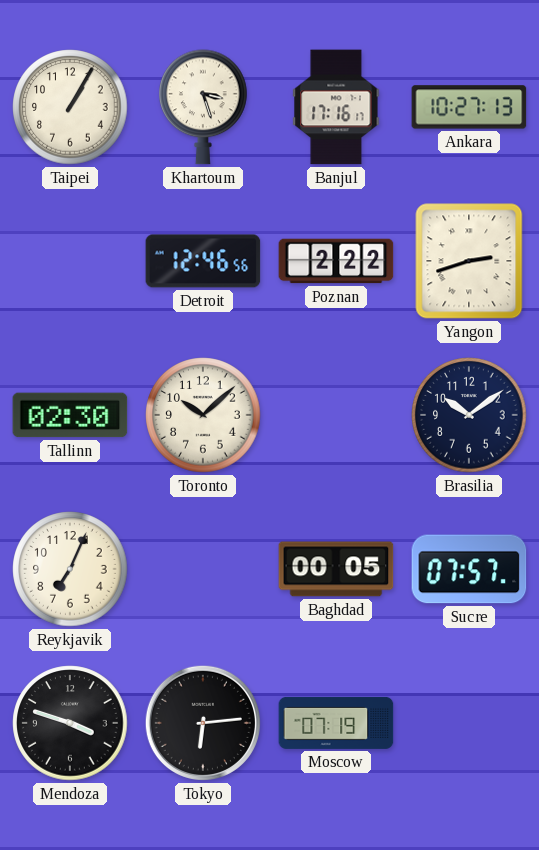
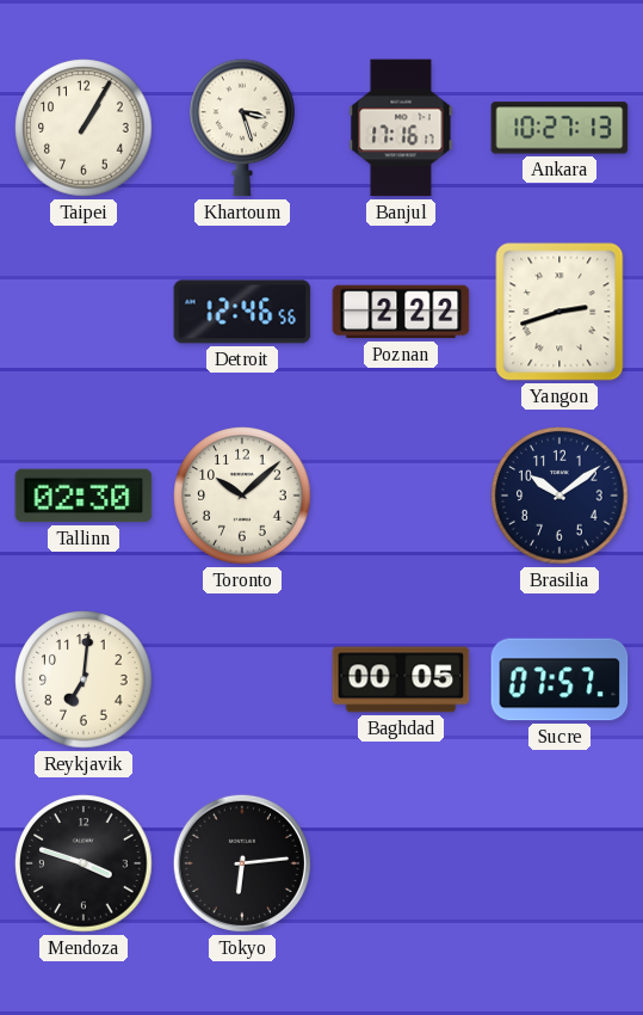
Reykjavik: 7:04 -> 7:01 (84, 679)
Moscow: 07:19 -> none (336, 723)
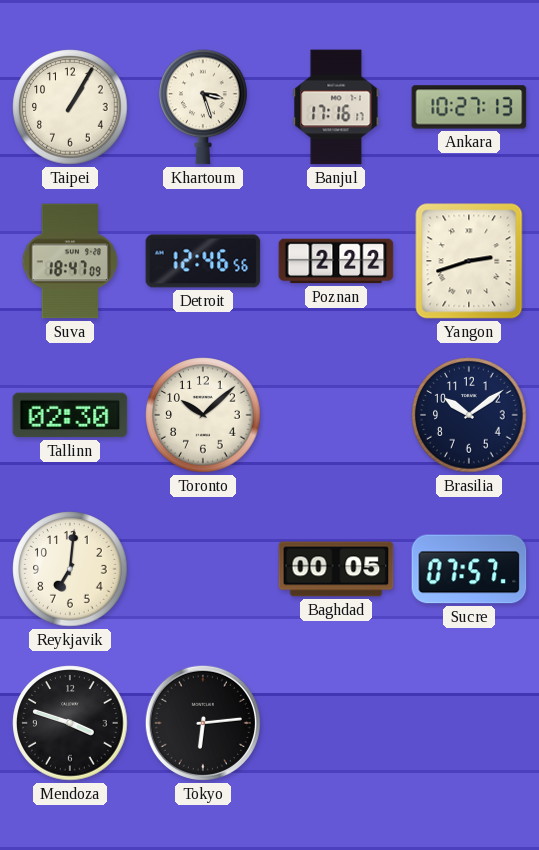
Suva: none -> 18:47 (70, 261)
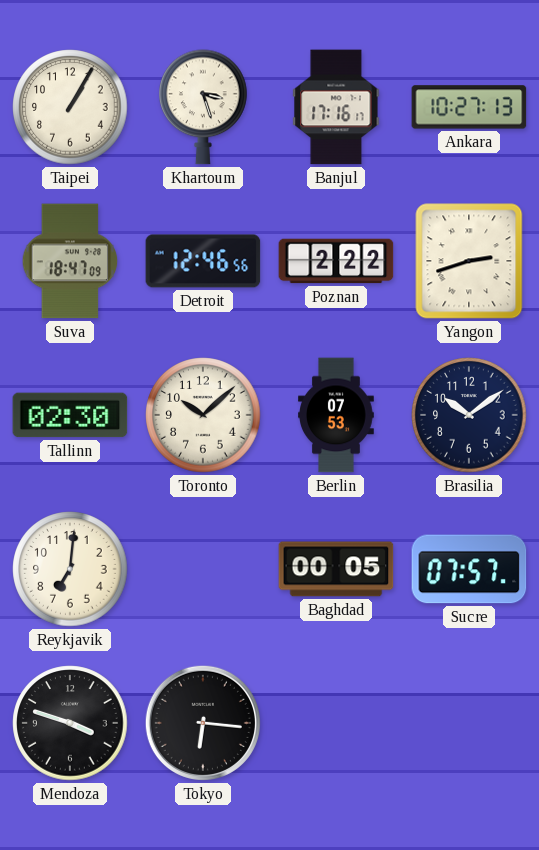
Berlin: none -> 07:53 (337, 415)
Tokyo: 6:14 -> 6:16 (203, 723)
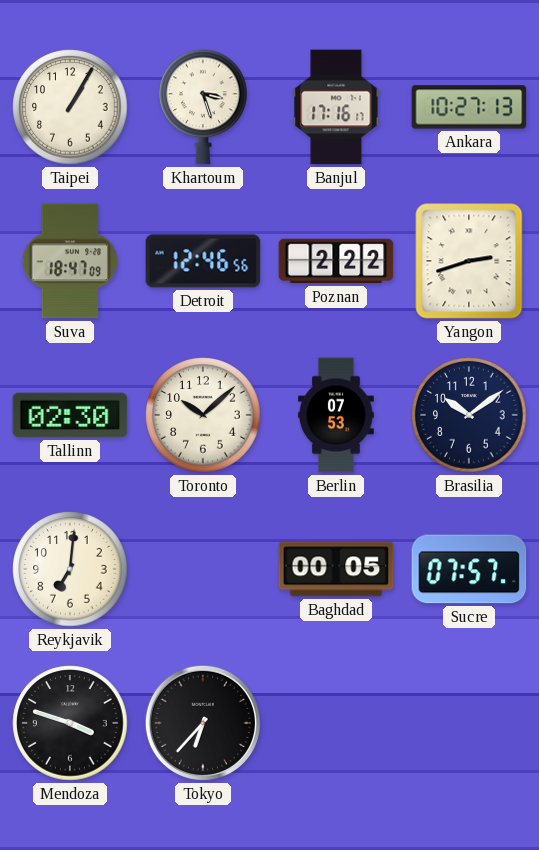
Tokyo: 6:16 -> 6:37 (203, 723)
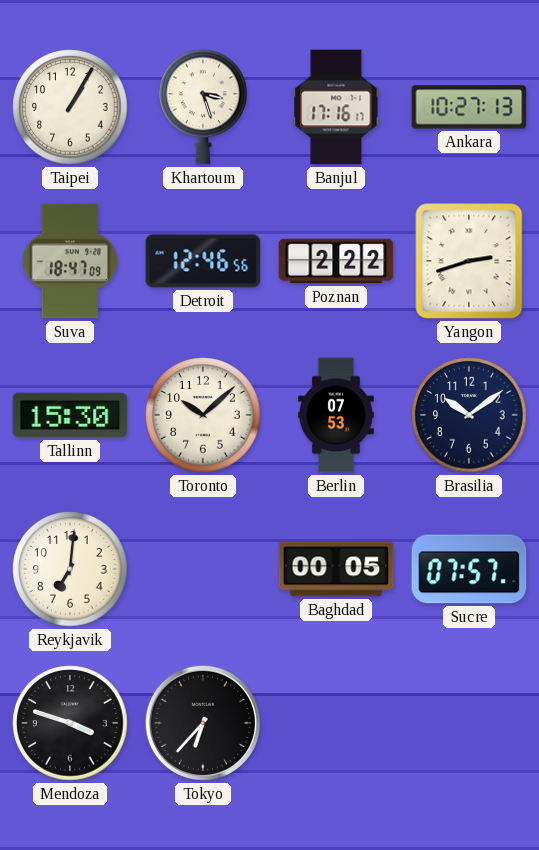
Tallinn: 02:30 -> 15:30 (70, 415)
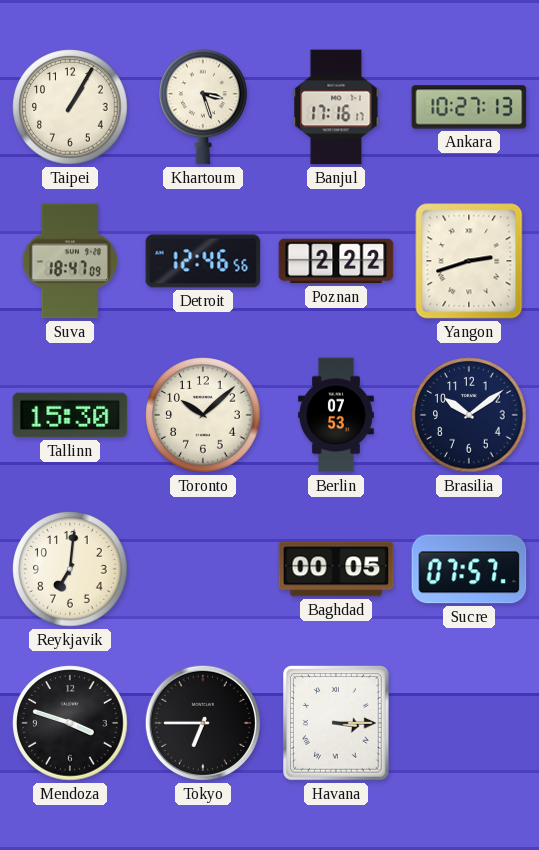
Tokyo: 6:37 -> 6:45 (203, 723)
Havana: none -> 3:15 (337, 723)
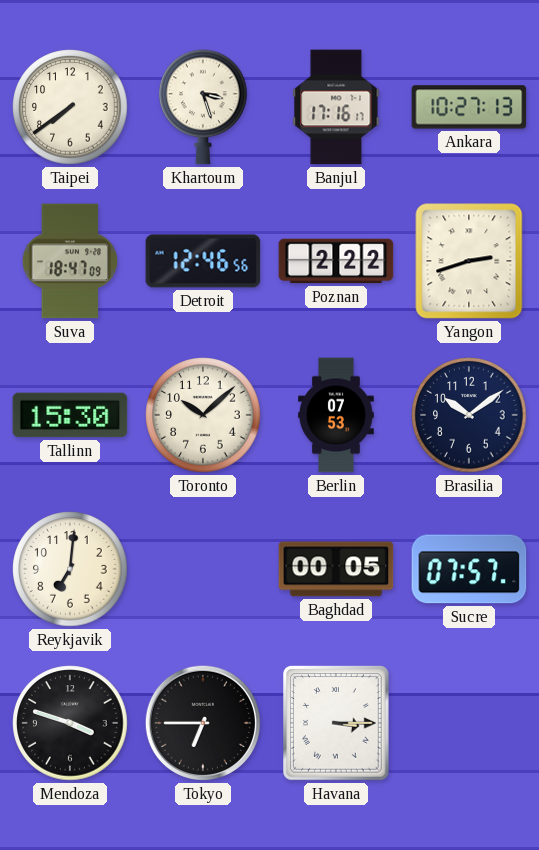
Taipei: 1:05 -> 7:39 (70, 107)
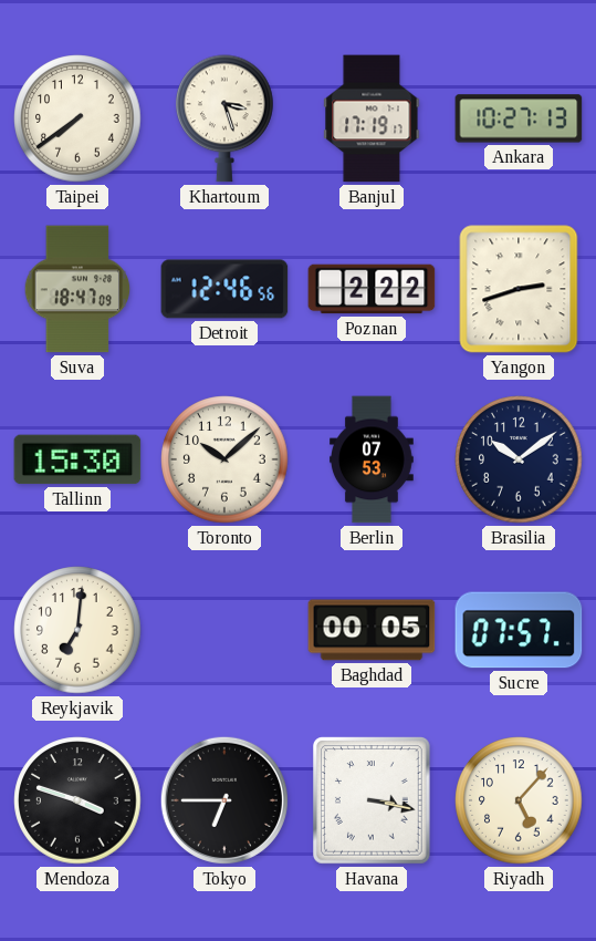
Banjul: 17:16 -> 17:19 (372, 118)
Havana: 3:15 -> 3:17 (373, 800)
Riyadh: none -> 5:07 (519, 800)
